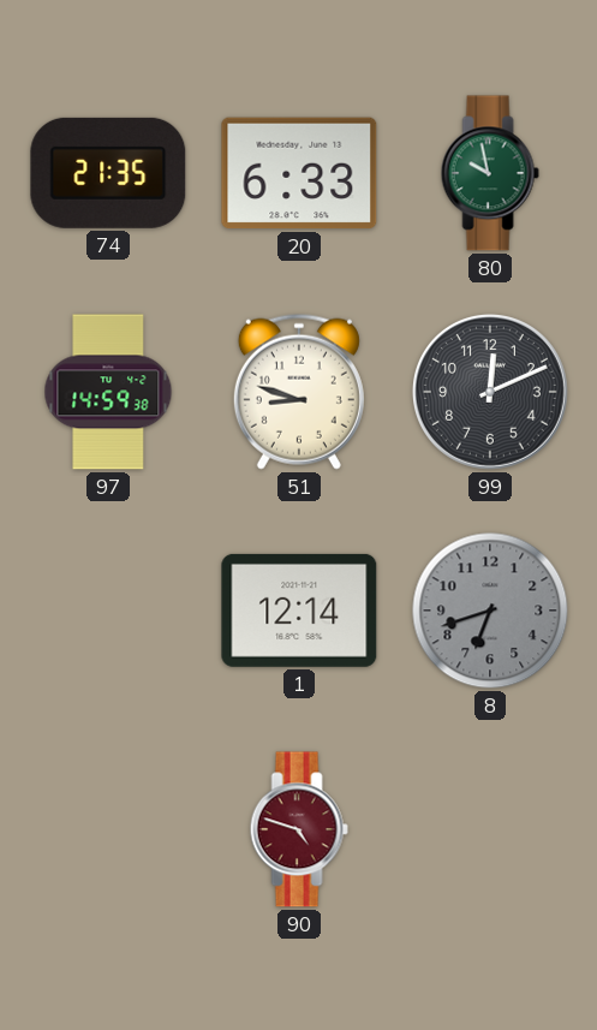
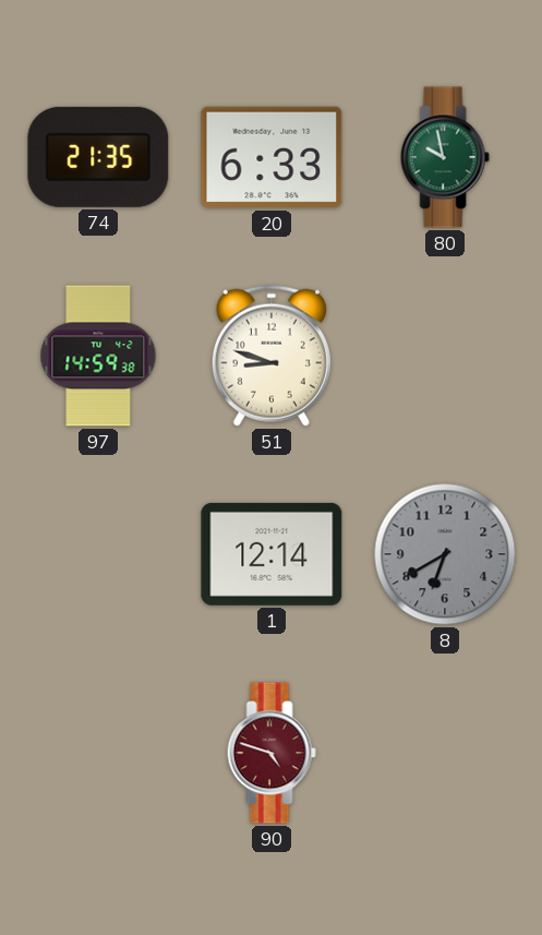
99: 12:11 -> none (490, 392)
8: 6:42 -> 6:40 (445, 554)
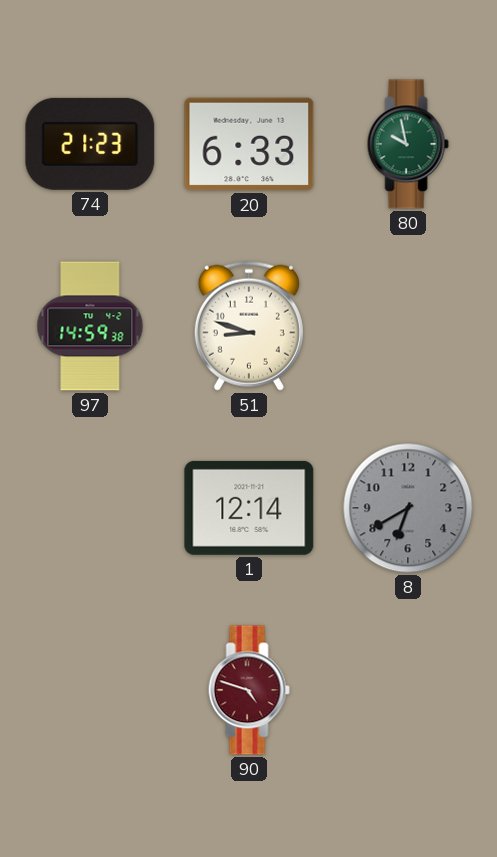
74: 21:35 -> 21:23 (90, 144)
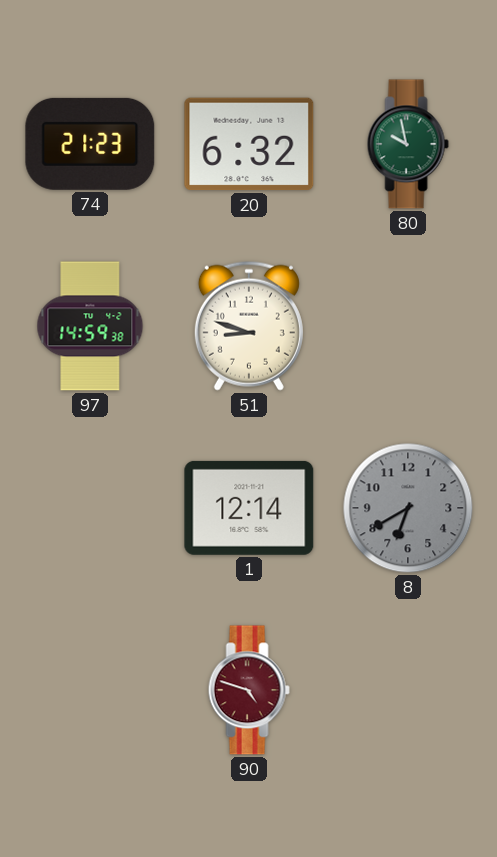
20: 6:33 -> 6:32 (249, 144)
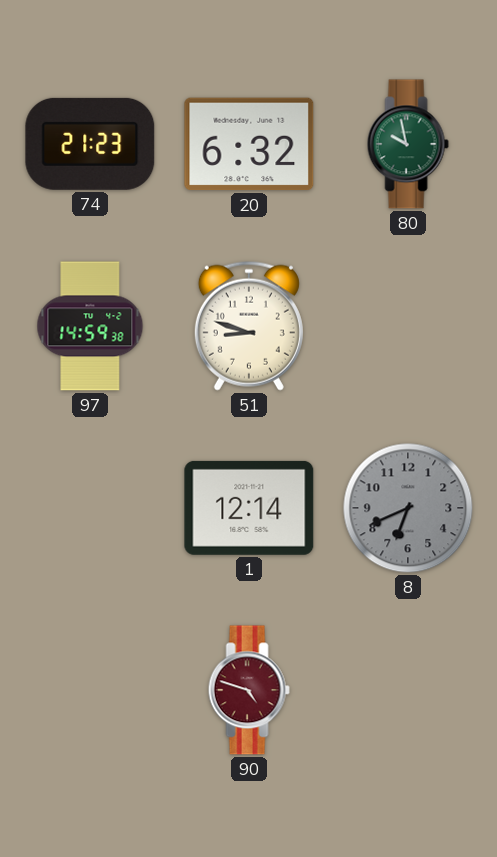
8: 6:40 -> 6:41 (408, 508)
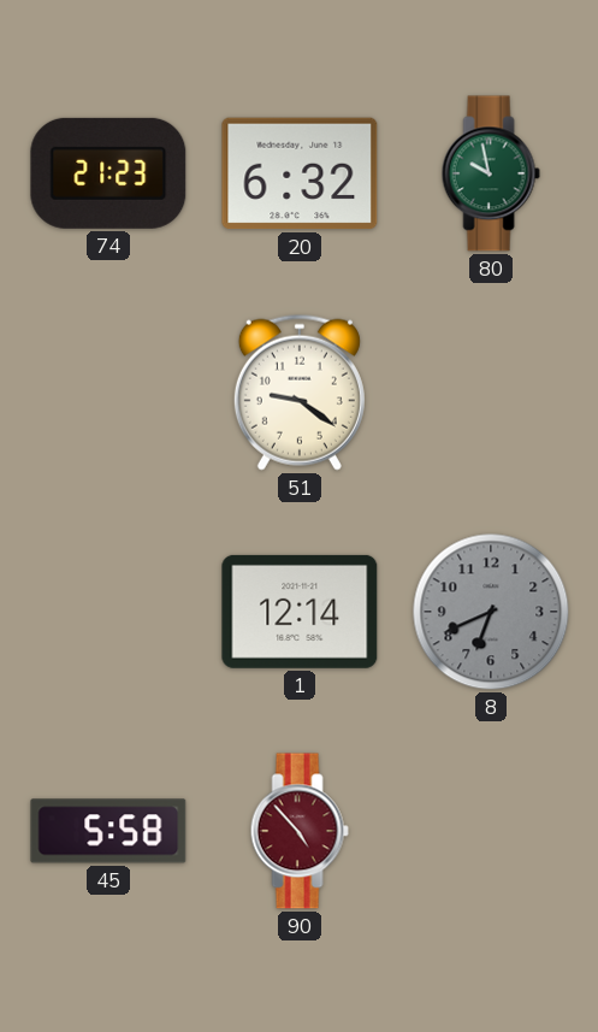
97: 14:59 -> none (90, 326)
51: 8:48 -> 9:21 (300, 393)
45: none -> 5:58 (108, 831)
90: 4:48 -> 4:53 (300, 831)
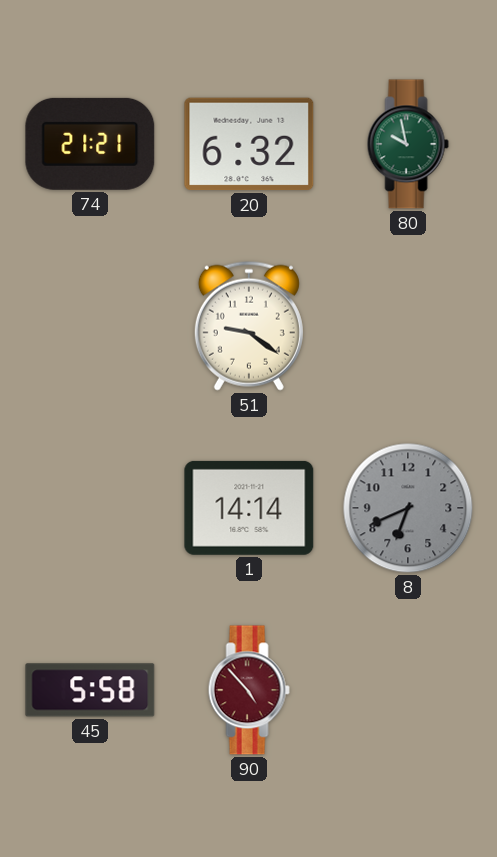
74: 21:23 -> 21:21 (90, 144)
1: 12:14 -> 14:14 (249, 508)
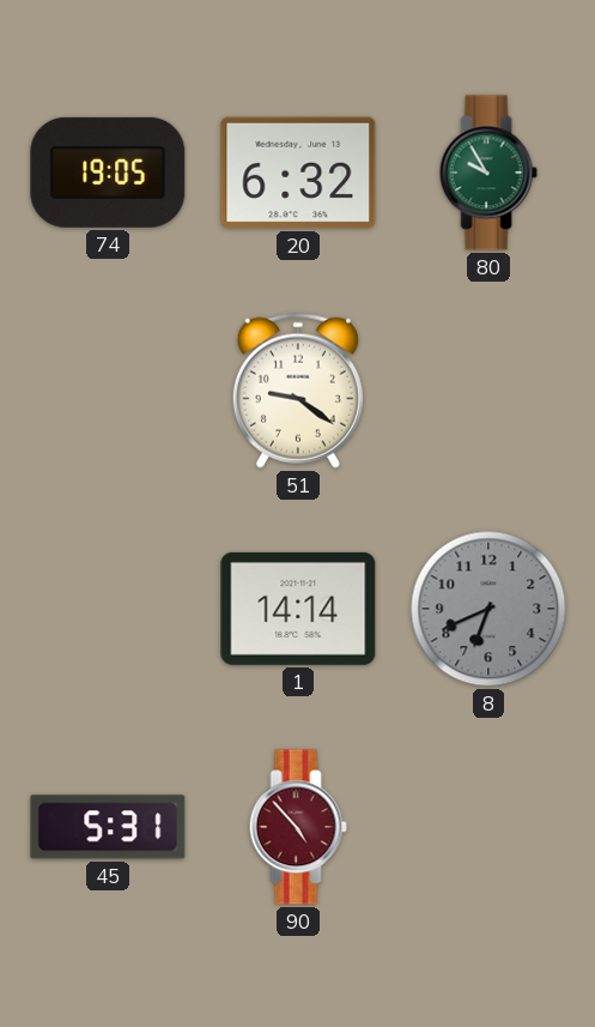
74: 21:21 -> 19:05 (108, 173)
80: 9:58 -> 9:55 (488, 173)
45: 5:58 -> 5:31 (108, 827)
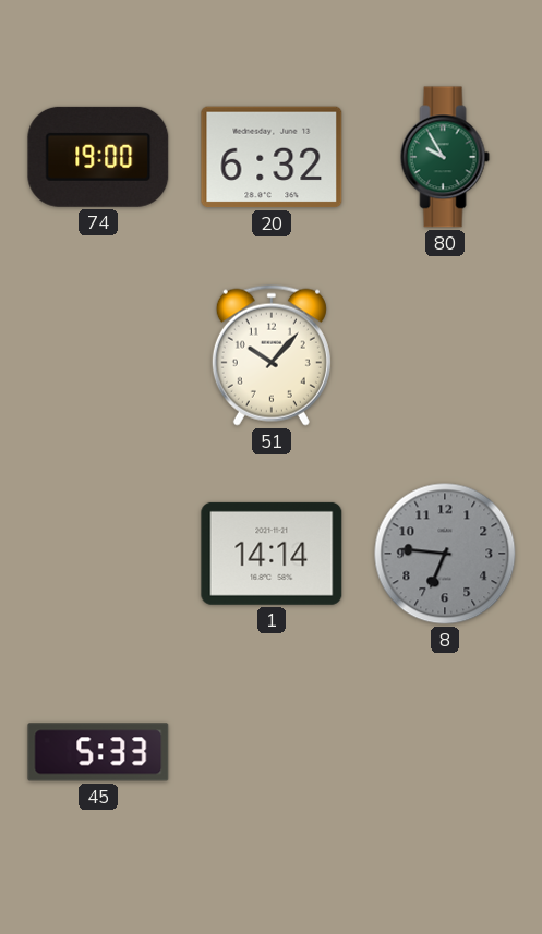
74: 19:05 -> 19:00 (98, 157)
51: 9:21 -> 10:07 (272, 355)
8: 6:41 -> 6:46 (445, 554)
45: 5:31 -> 5:33 (98, 752)
90: 4:53 -> none (298, 827)
